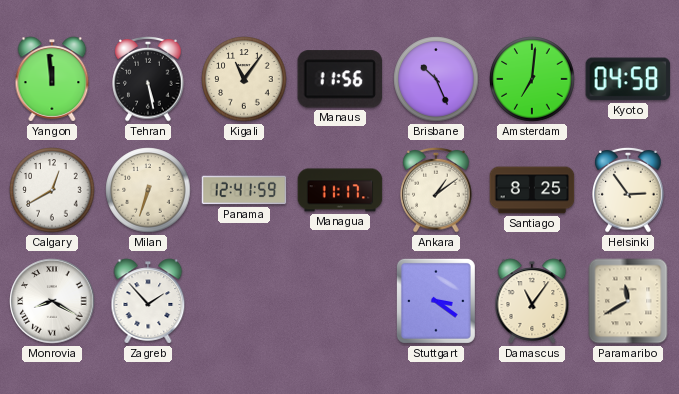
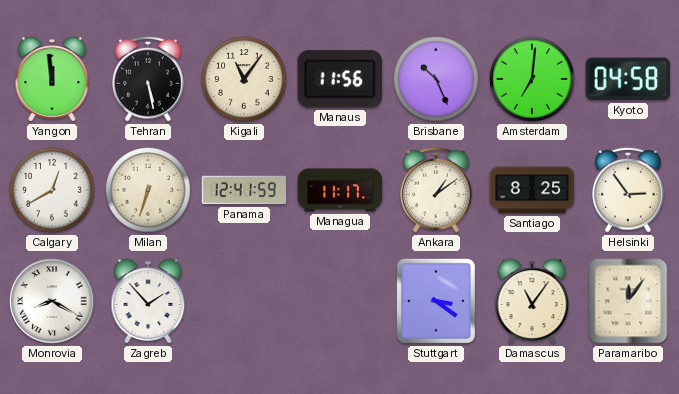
Paramaribo: 11:40 -> 12:06 (628, 301)
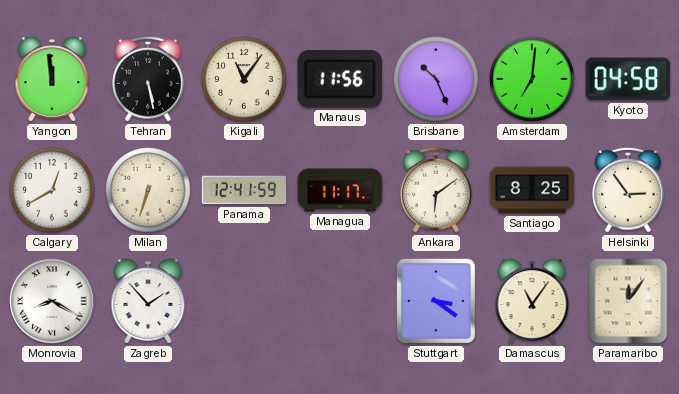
Ankara: 1:09 -> 6:09 (436, 190)
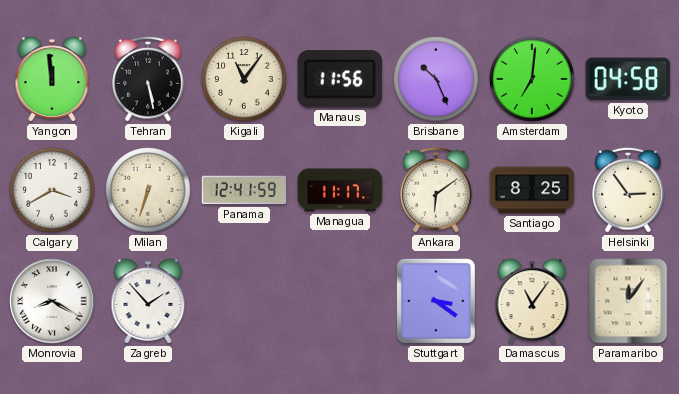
Calgary: 12:40 -> 3:40 (52, 190)
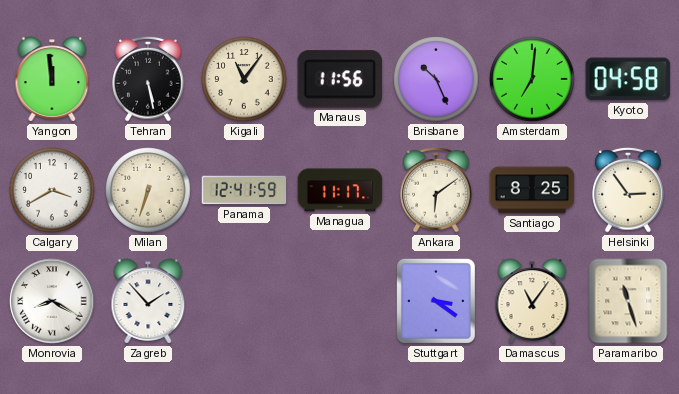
Paramaribo: 12:06 -> 11:27 (628, 301)
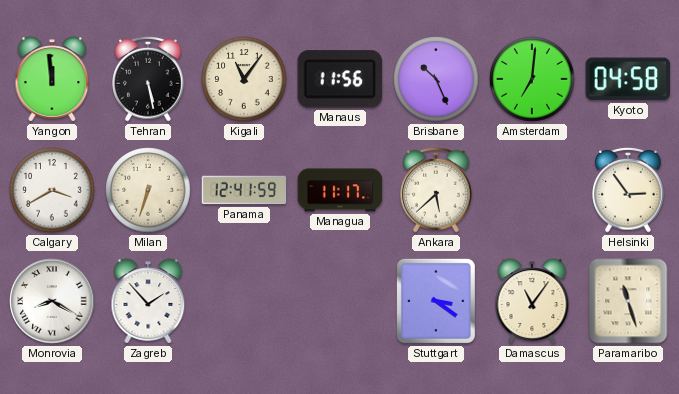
Ankara: 6:09 -> 5:38 (436, 190)
Santiago: 8:25 -> none (532, 190)
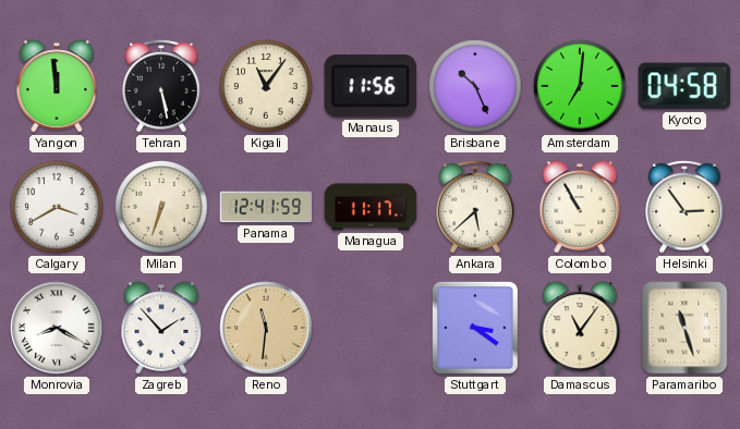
Colombo: none -> 10:55 (580, 207)
Reno: none -> 11:31 (266, 328)
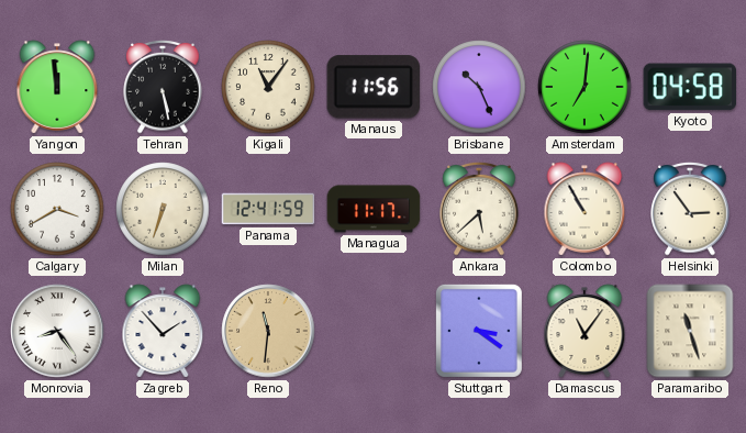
Monrovia: 8:20 -> 8:24 (57, 331)
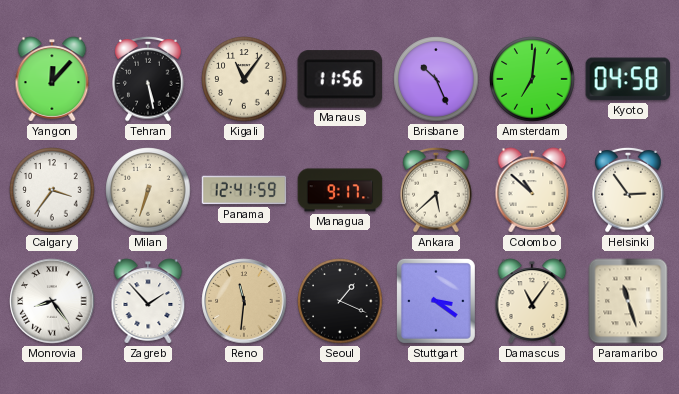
Yangon: 11:59 -> 12:07 (52, 79)
Calgary: 3:40 -> 3:36 (52, 190)
Managua: 11:17 -> 9:17 (340, 190)
Colombo: 10:55 -> 10:52 (532, 190)
Seoul: none -> 1:19 (340, 301)
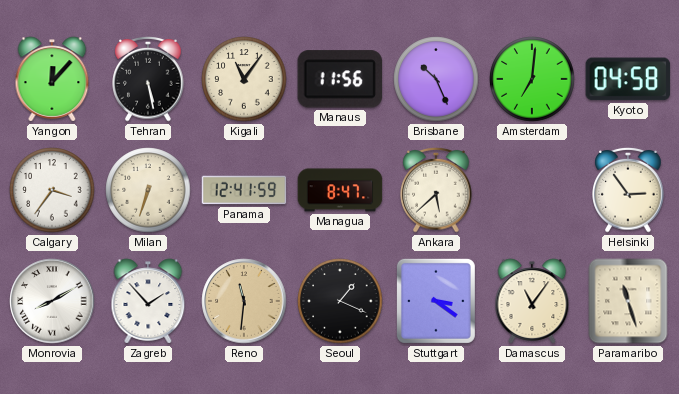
Managua: 9:17 -> 8:47 (340, 190)
Colombo: 10:52 -> none (532, 190)
Monrovia: 8:24 -> 8:10 (52, 301)
